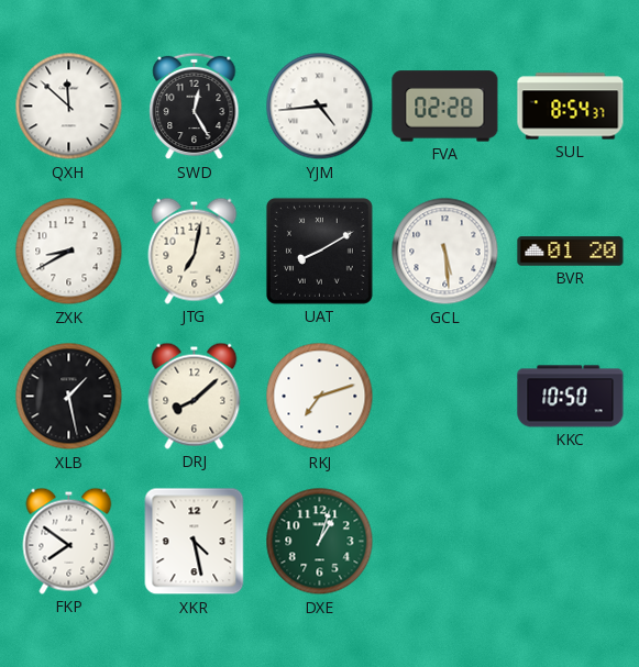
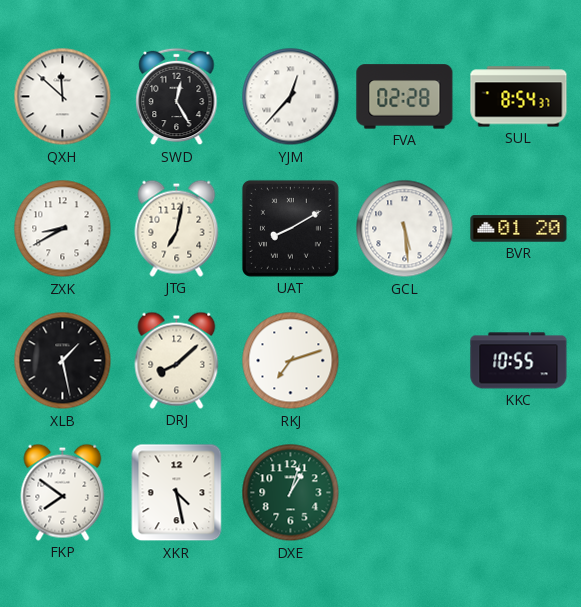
YJM: 4:44 -> 12:37 (291, 97)
KKC: 10:50 -> 10:55 (519, 361)
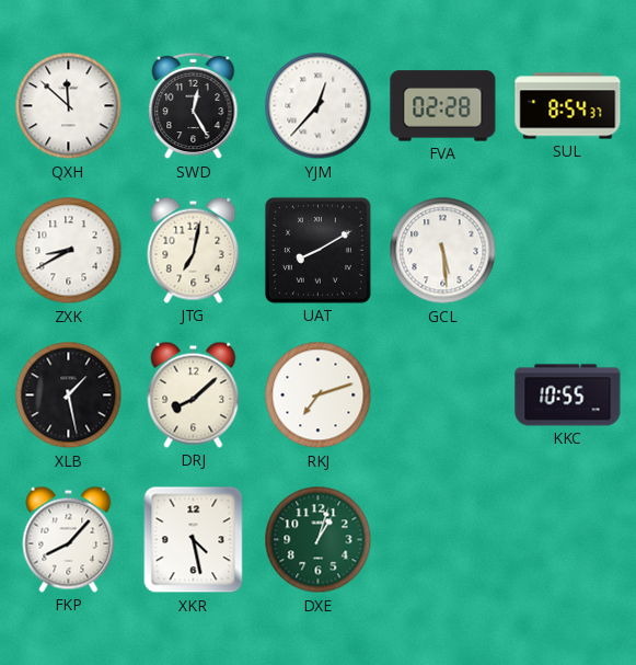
BVR: 01:20 -> none (519, 229)
FKP: 7:51 -> 8:07 (69, 539)
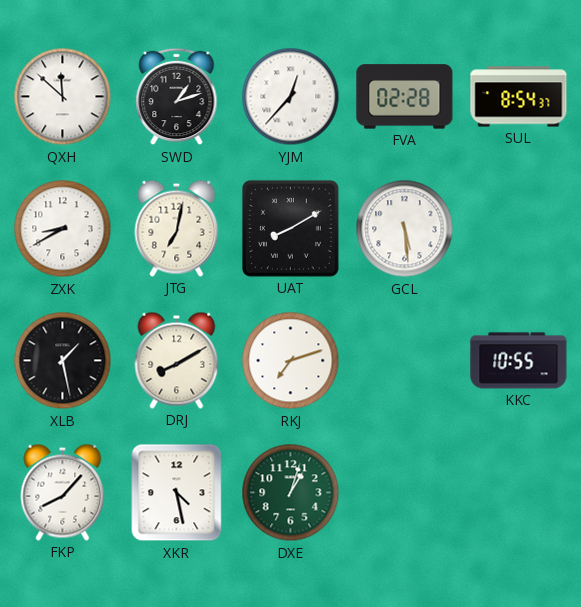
SWD: 12:25 -> 1:12 (177, 97)
DRJ: 8:08 -> 8:10 (177, 360)
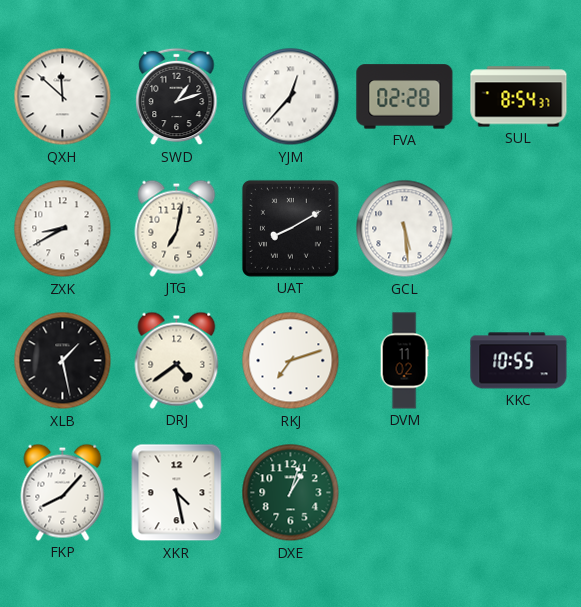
DRJ: 8:10 -> 4:39 (177, 360)
DVM: none -> 11:02 (404, 361)
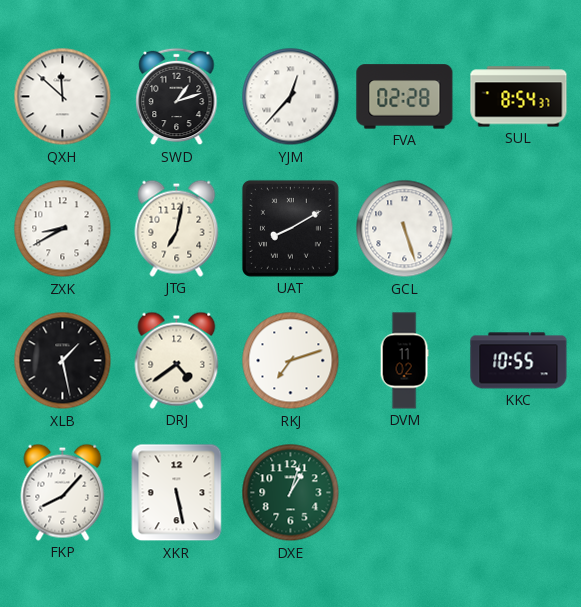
GCL: 5:29 -> 5:27 (405, 229)
XKR: 4:28 -> 5:28 (177, 493)
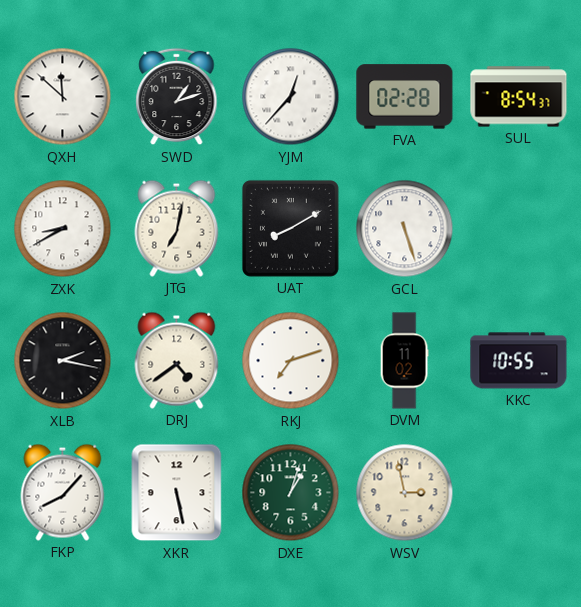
XLB: 1:28 -> 2:17 (63, 361)
WSV: none -> 2:58 (405, 493)
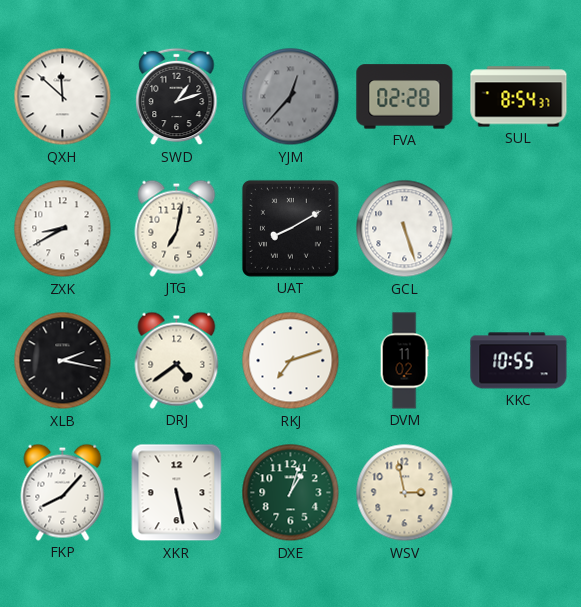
YJM dial: white -> grey (291, 97)
